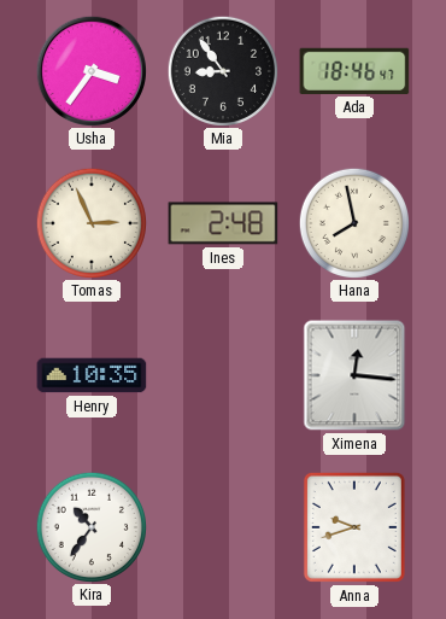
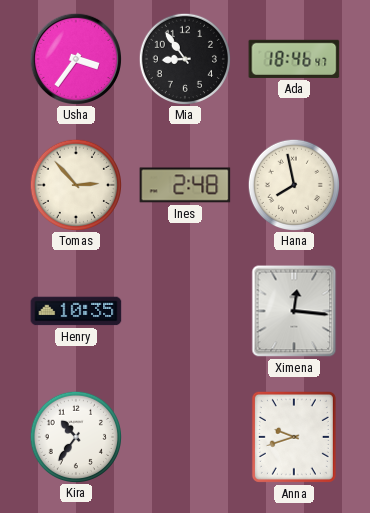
Tomas: 2:56 -> 2:53 (75, 184)
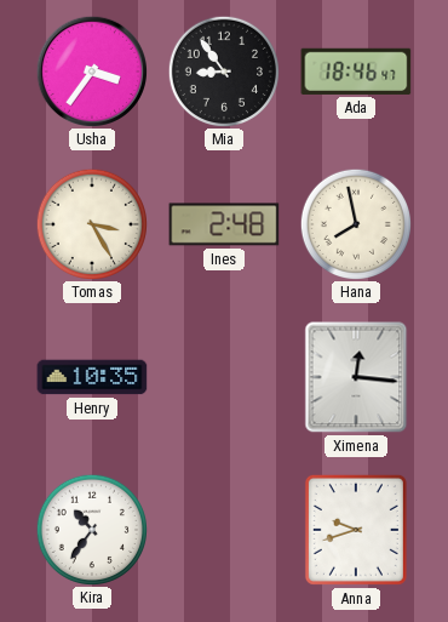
Tomas: 2:53 -> 3:25 (91, 223)
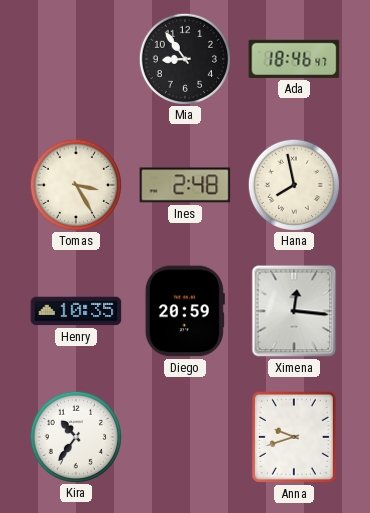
Usha: 3:36 -> none (91, 70)
Diego: none -> 20:59 (185, 311)
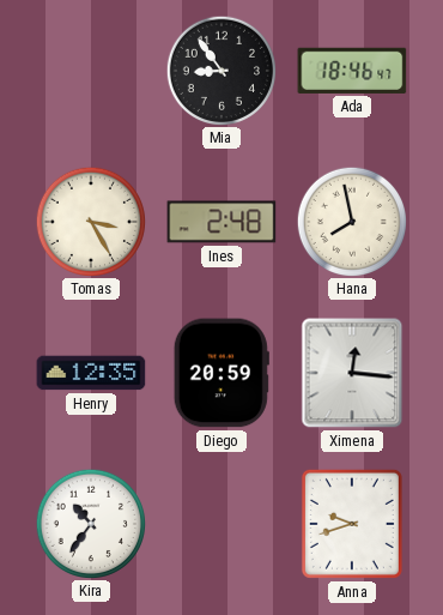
Henry: 10:35 -> 12:35 (91, 373)
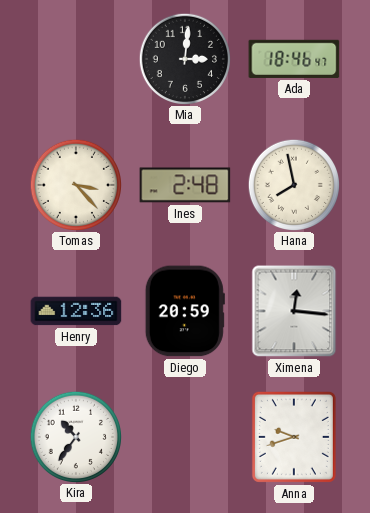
Mia: 8:54 -> 3:01 (184, 58)
Tomas: 3:25 -> 3:23 (75, 184)
Henry: 12:35 -> 12:36 (76, 311)
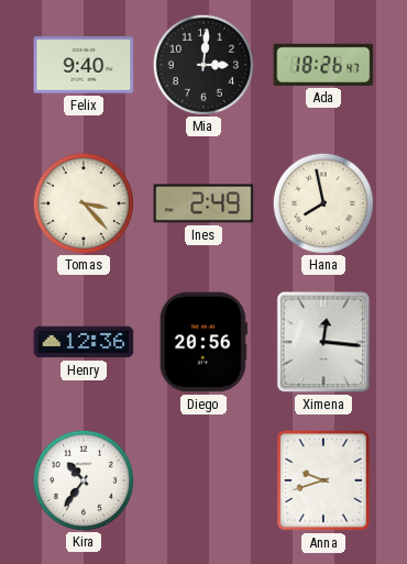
Felix: none -> 9:40 (84, 65)
Ada: 18:46 -> 18:26 (323, 65)
Ines: 2:48 -> 2:49 (204, 203)
Diego: 20:59 -> 20:56 (204, 342)
